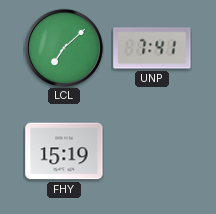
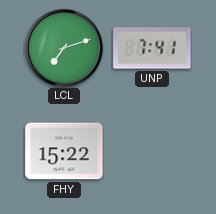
LCL: 7:08 -> 7:12 (64, 48)
FHY: 15:19 -> 15:22 (64, 151)
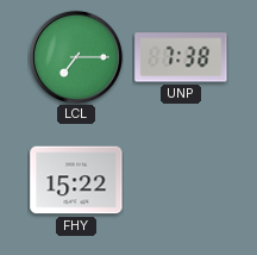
LCL: 7:12 -> 7:15 (76, 57)
UNP: 7:41 -> 7:38 (181, 57)
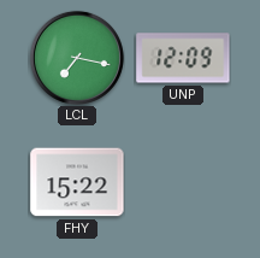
LCL: 7:15 -> 7:17 (77, 58)
UNP: 7:38 -> 12:09 (183, 58)
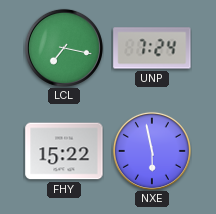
UNP: 12:09 -> 7:24 (152, 48)
NXE: none -> 5:58 (152, 151)
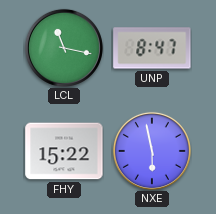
LCL: 7:17 -> 11:17 (64, 48)
UNP: 7:24 -> 8:47 (152, 48)
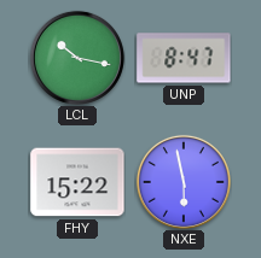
LCL: 11:17 -> 10:17 (77, 58)
